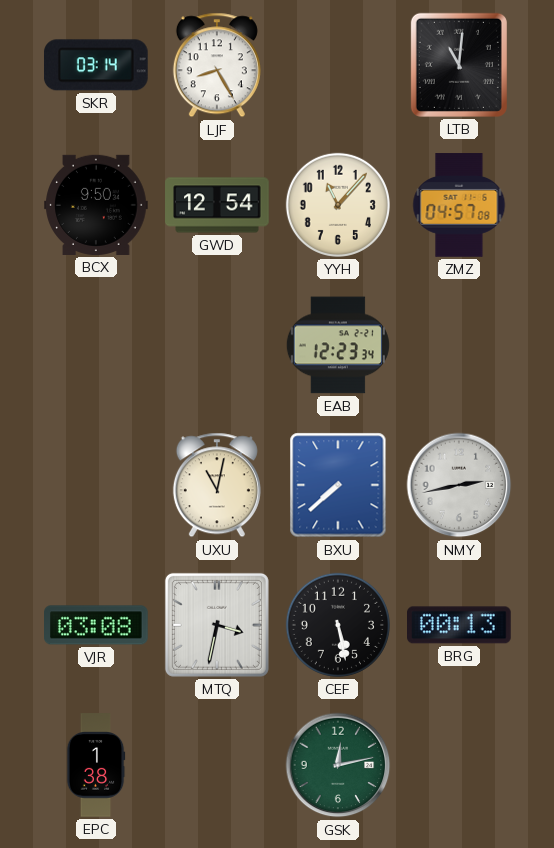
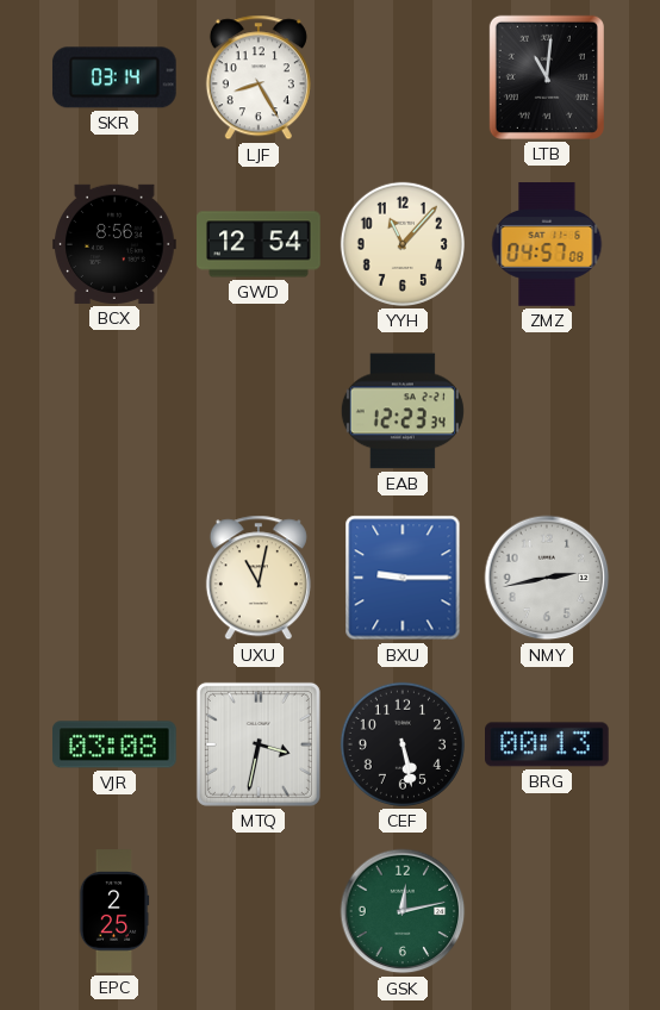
BCX: 9:50 -> 8:56 (114, 244)
BXU: 7:38 -> 9:15 (403, 578)
EPC: 1:38 -> 2:25 (114, 911)
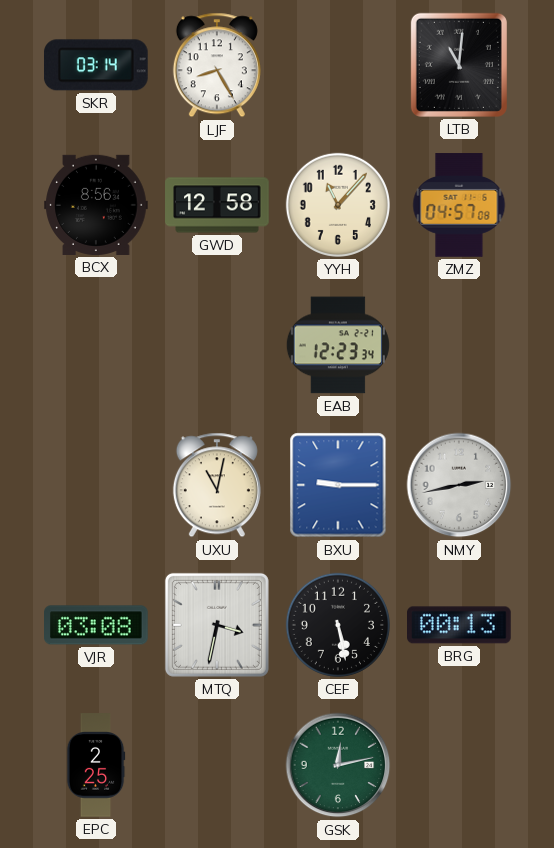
GWD: 12:54 -> 12:58 (217, 205)
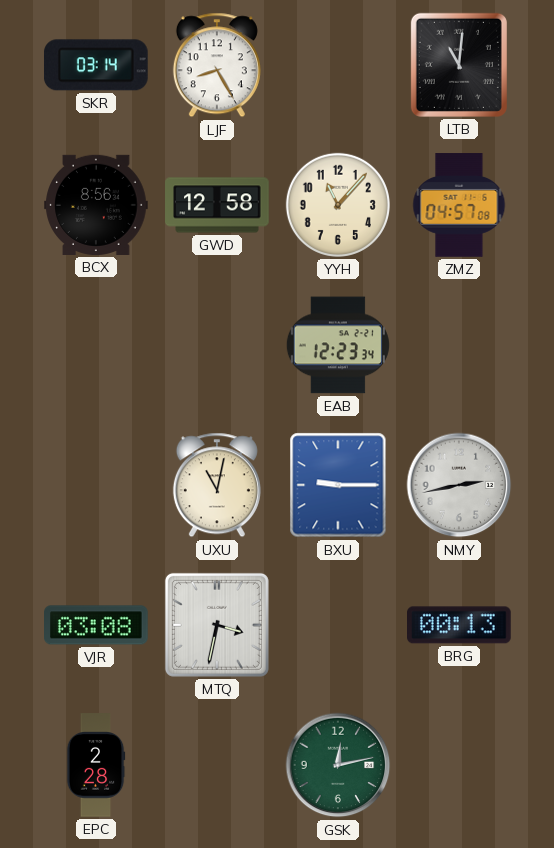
CEF: 5:28 -> none (338, 625)
EPC: 2:25 -> 2:28 (96, 765)
